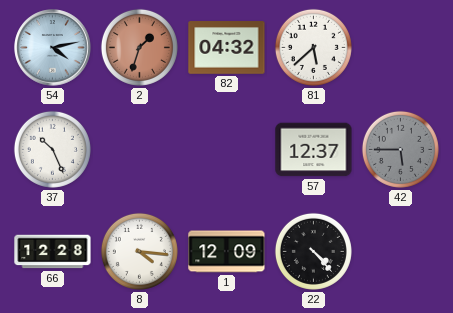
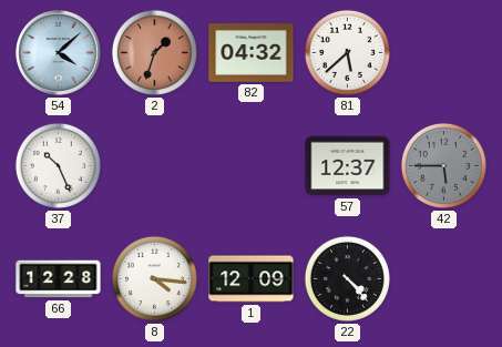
54: 4:13 -> 4:08 (59, 53)
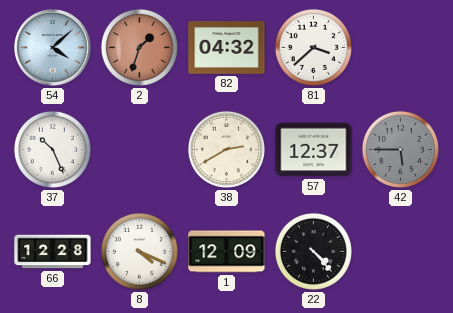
81: 5:38 -> 3:38 (313, 47)
38: none -> 2:40 (226, 149)
8: 4:16 -> 4:19 (139, 251)
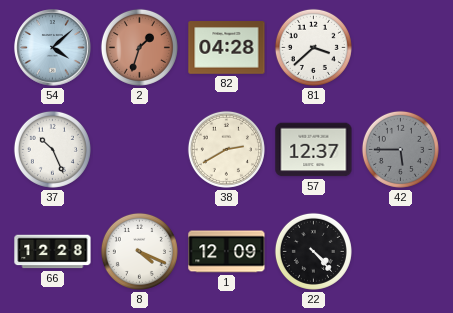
82: 04:32 -> 04:28 (227, 48)
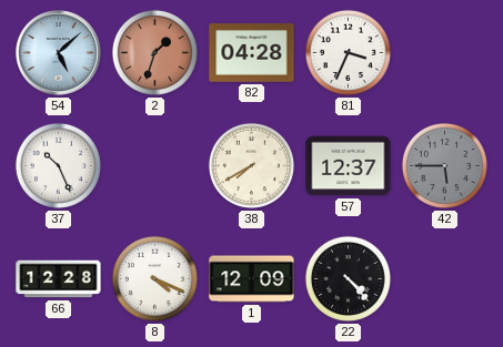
54: 4:08 -> 5:08 (59, 53)
81: 3:38 -> 3:34 (348, 52)
38: 2:40 -> 7:40 (251, 165)
